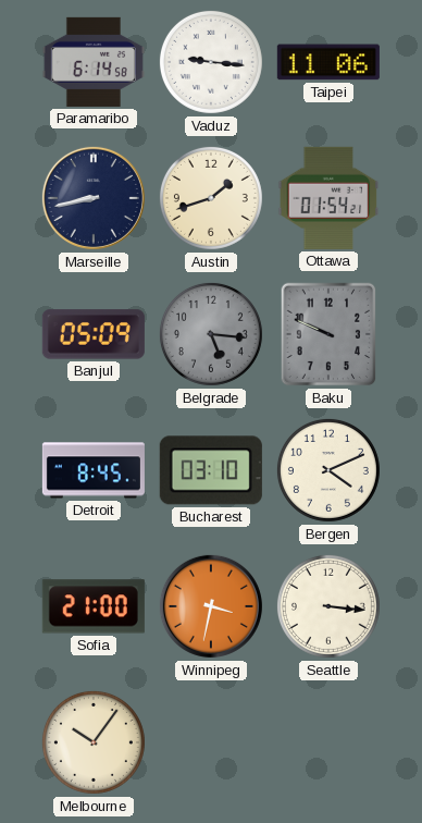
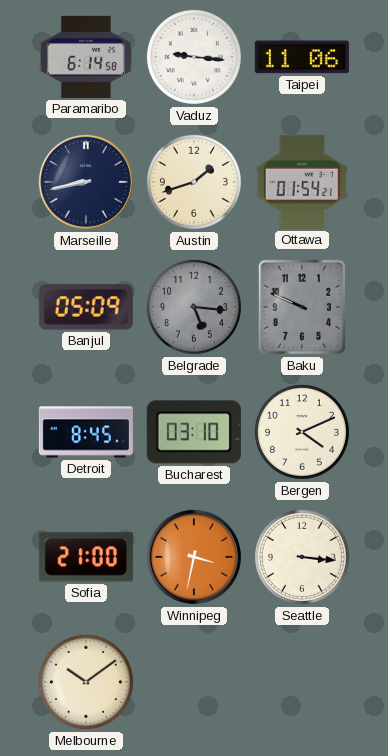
Melbourne: 10:06 -> 10:09 (86, 682)
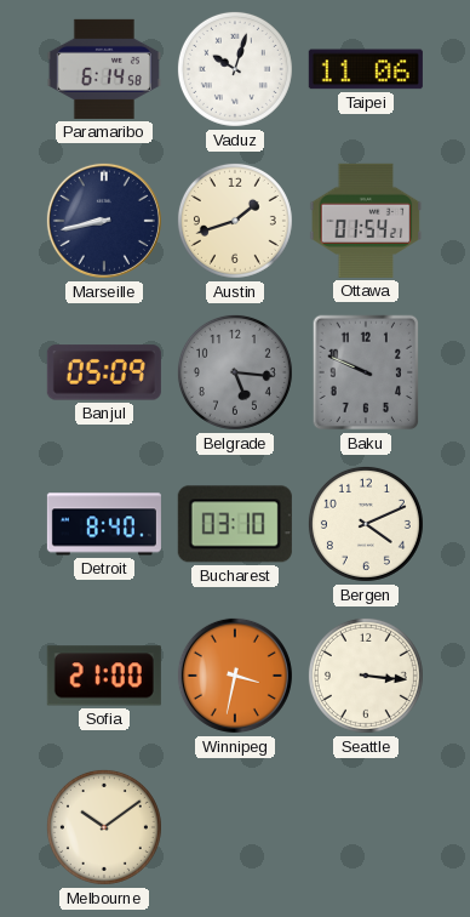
Vaduz: 9:16 -> 10:03 (235, 69)
Detroit: 8:45 -> 8:40 (104, 524)
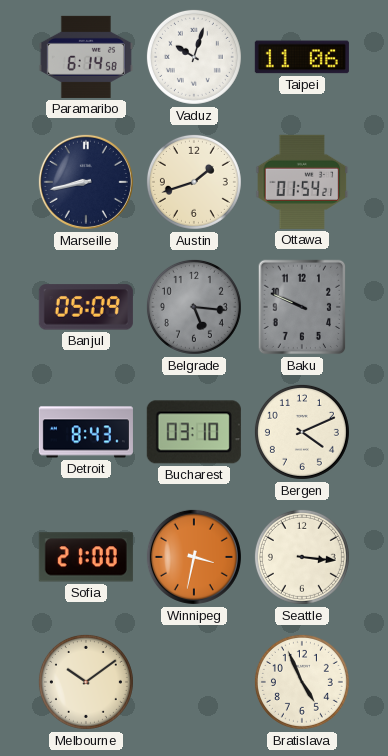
Detroit: 8:40 -> 8:43 (86, 432)
Bratislava: none -> 4:56 (302, 682)
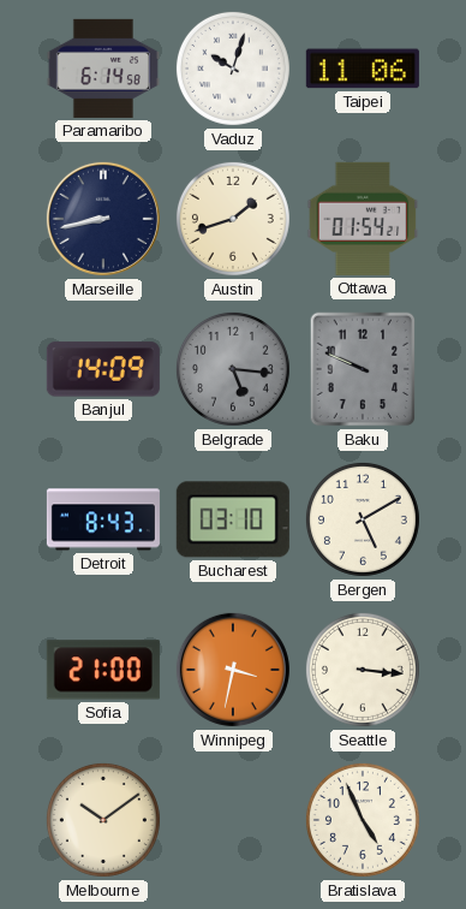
Banjul: 05:09 -> 14:09 (103, 369)
Bergen: 4:11 -> 5:10 (363, 519)
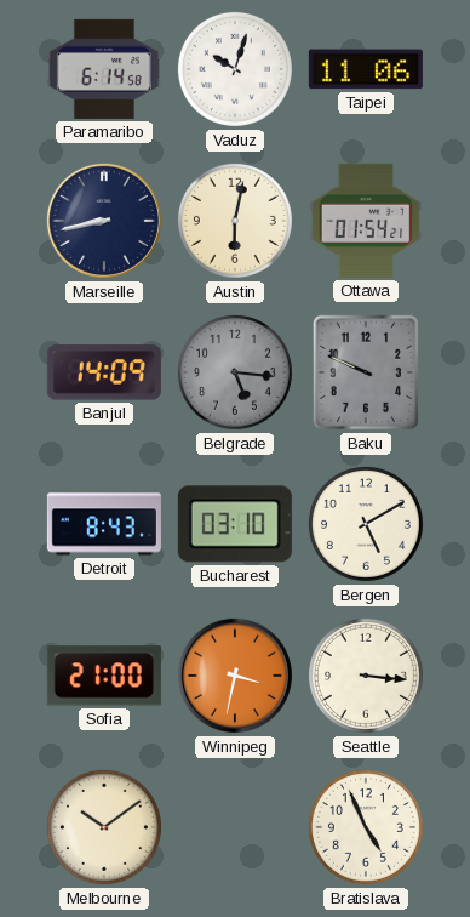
Austin: 1:42 -> 6:02 (235, 221)
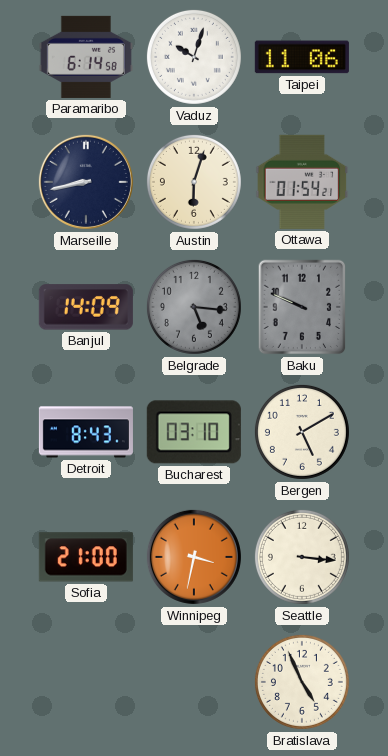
Austin: 6:02 -> 6:03 (194, 182)
Melbourne: 10:09 -> none (104, 827)
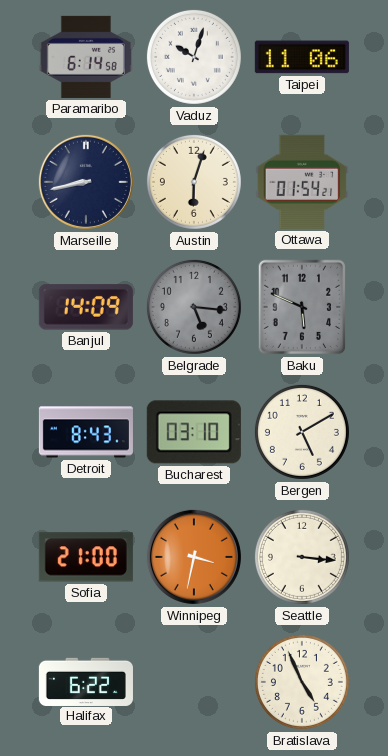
Baku: 9:49 -> 5:49 (302, 307)
Halifax: none -> 6:22 (86, 681)
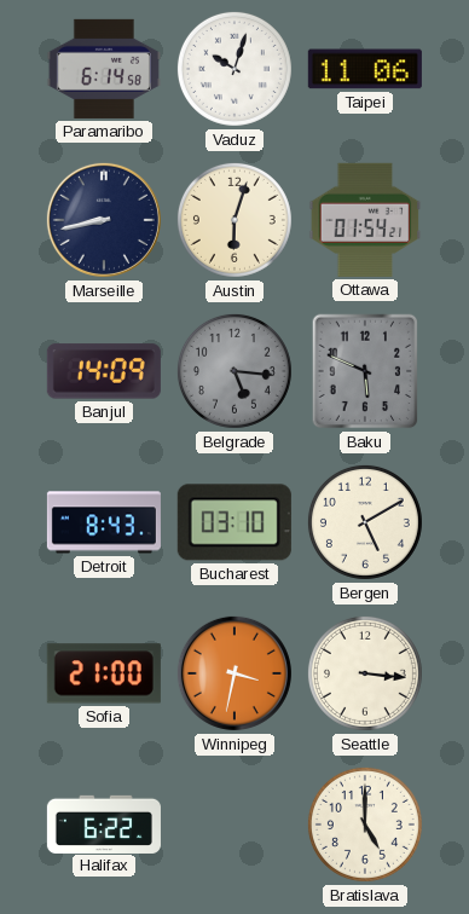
Bratislava: 4:56 -> 5:00 (365, 825)
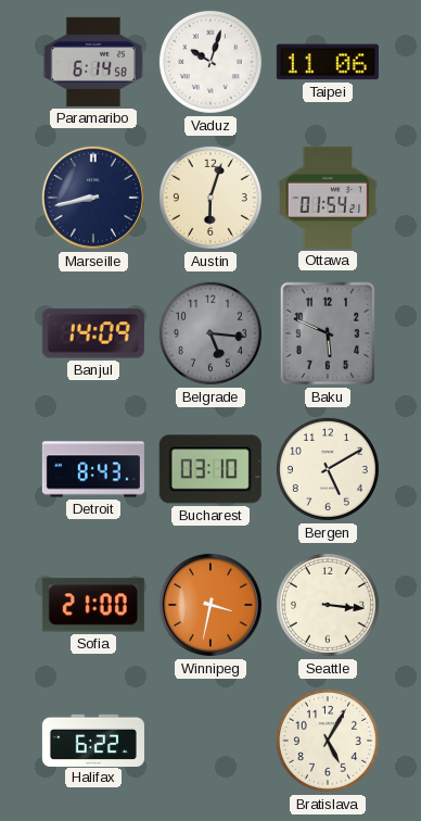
Bratislava: 5:00 -> 5:05 (328, 741)
